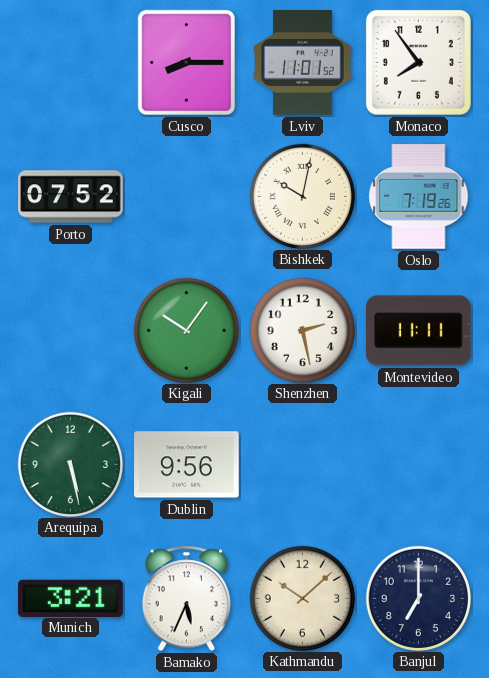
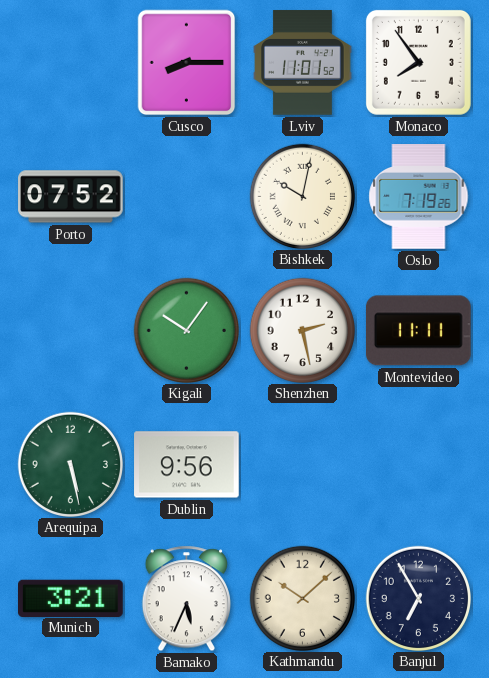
Banjul: 7:00 -> 6:55 (418, 598)
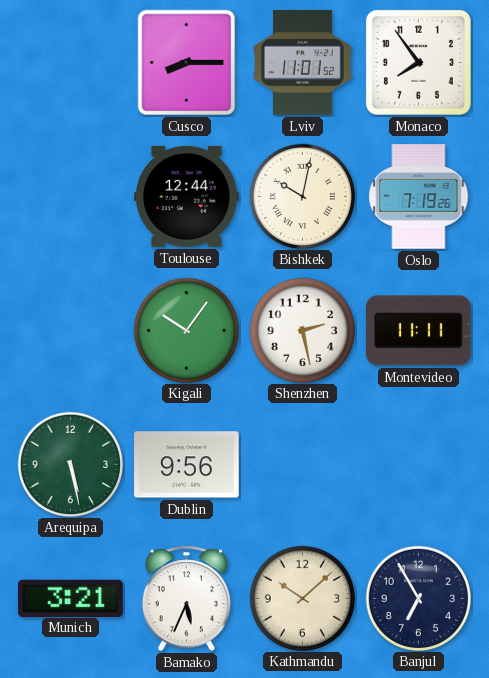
Porto: 07:52 -> none (71, 197)
Toulouse: none -> 12:44 (187, 196)
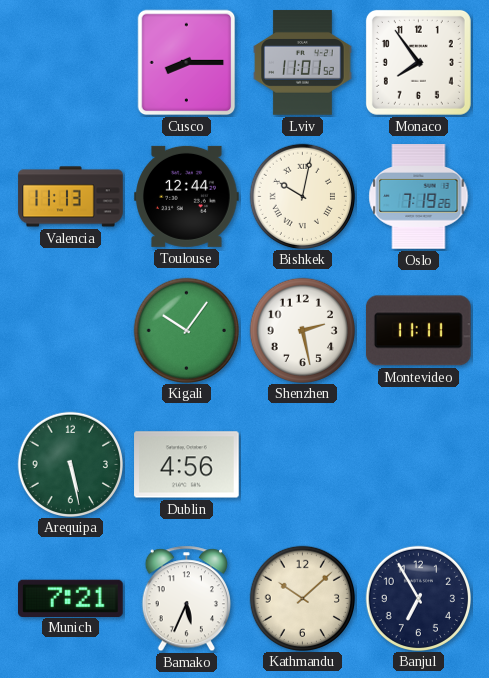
Valencia: none -> 11:13 (71, 197)
Dublin: 9:56 -> 4:56 (187, 465)
Munich: 3:21 -> 7:21 (71, 598)
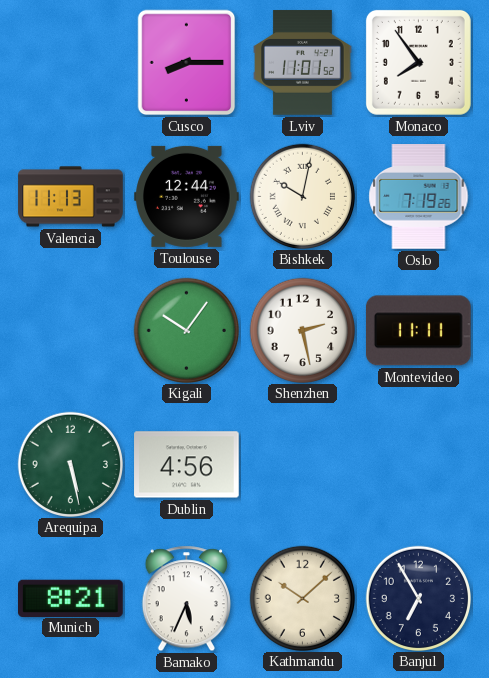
Munich: 7:21 -> 8:21 (71, 598)
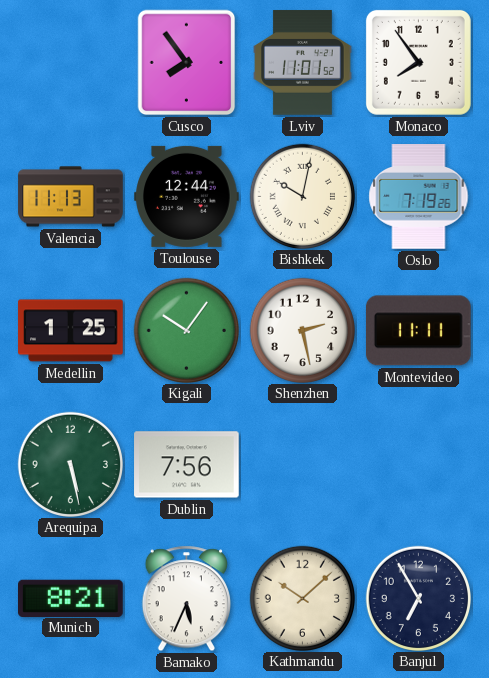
Cusco: 8:15 -> 7:54 (187, 63)
Medellin: none -> 1:25 (71, 331)
Dublin: 4:56 -> 7:56 (187, 465)
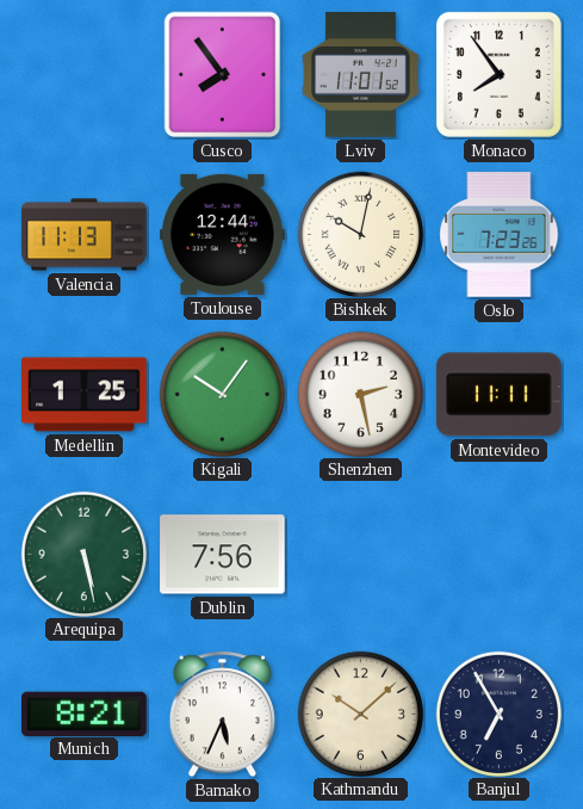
Oslo: 7:19 -> 7:23 (500, 235)
